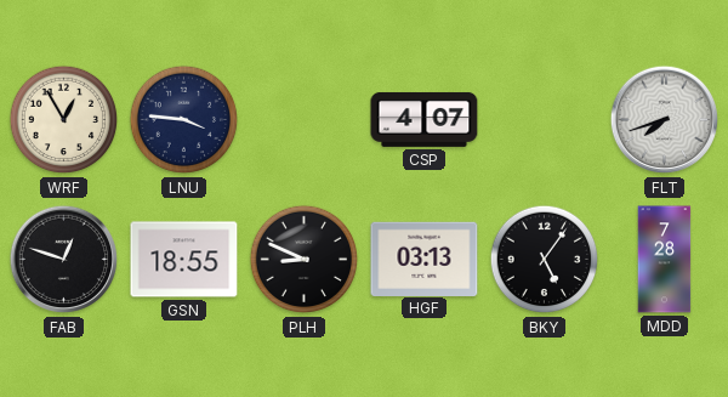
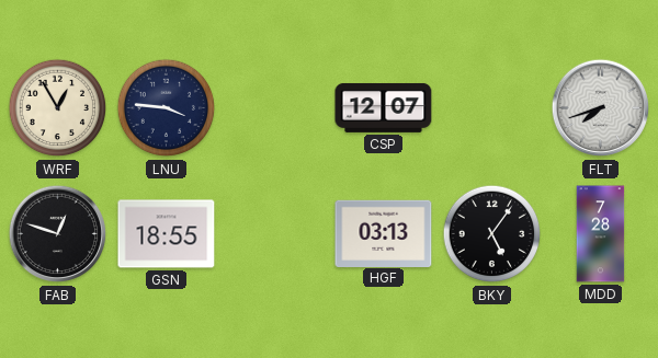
CSP: 4:07 -> 12:07 (384, 107)
PLH: 8:49 -> none (305, 260)
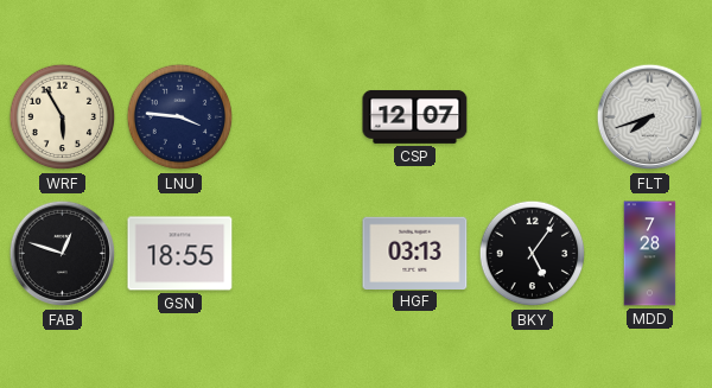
WRF: 12:55 -> 5:55 (63, 117)
